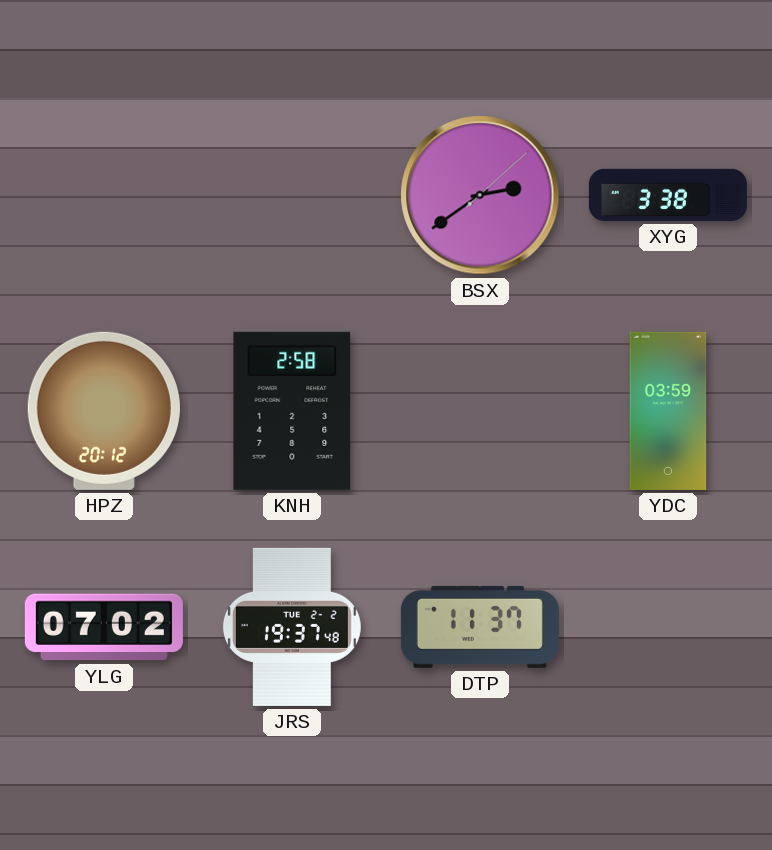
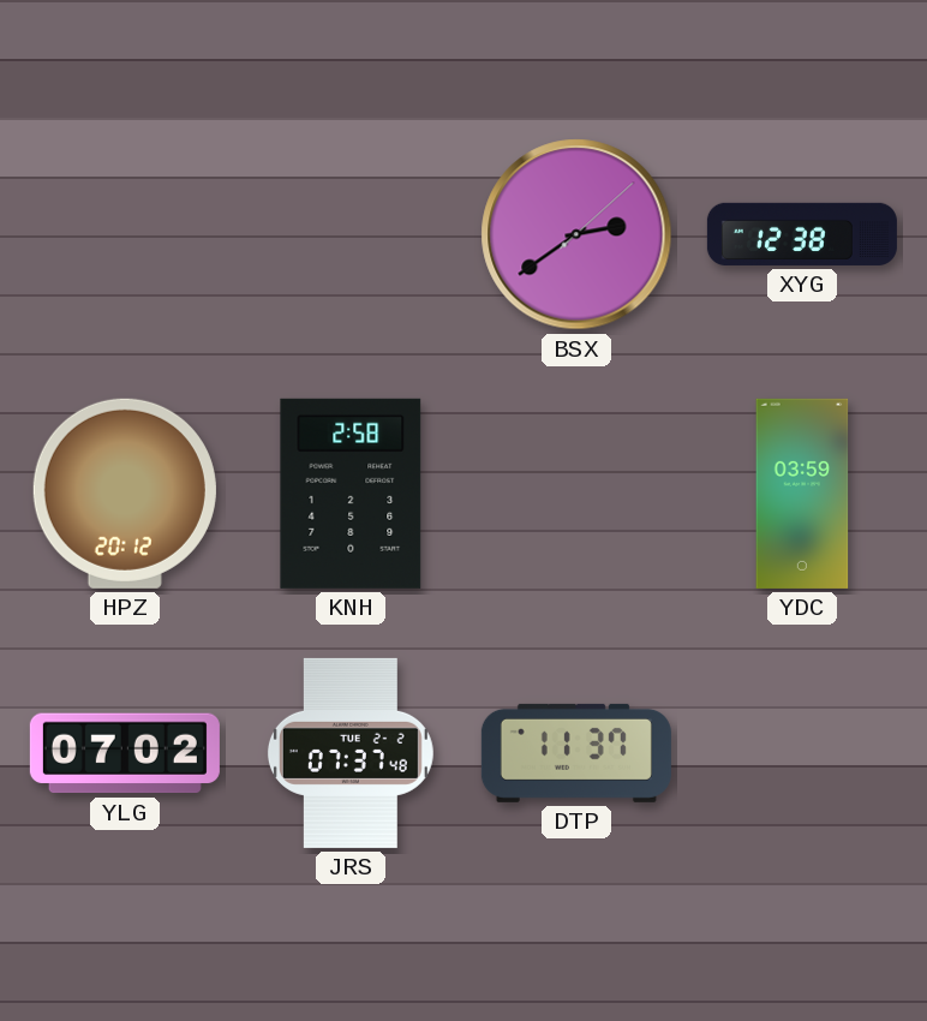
XYG: 3:38 -> 12:38 (802, 234)
JRS: 19:37 -> 07:37 (351, 753)
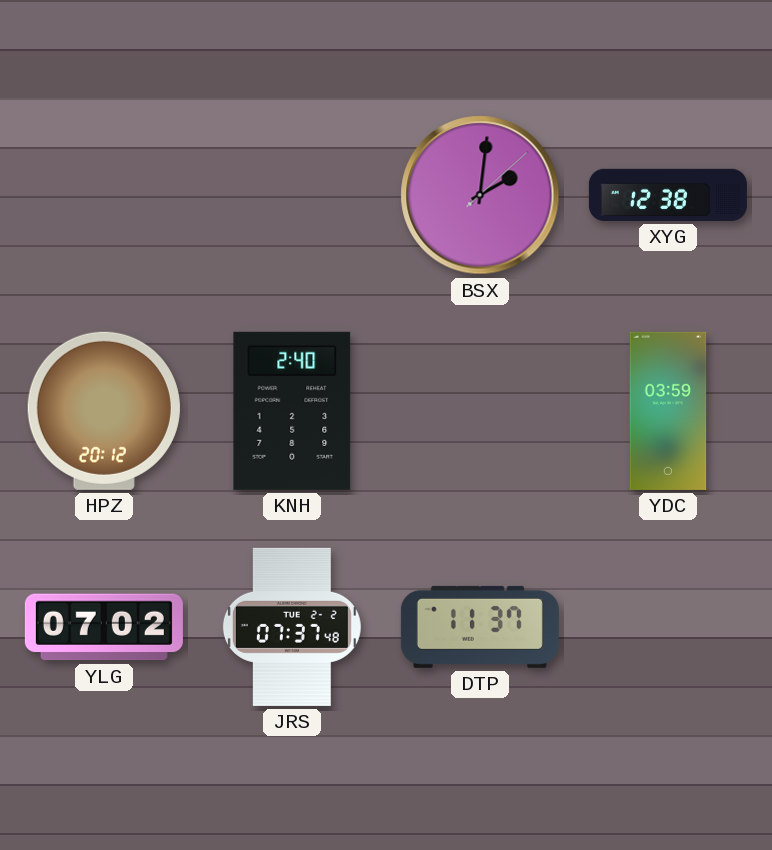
BSX: 2:39 -> 2:01 (480, 195)
KNH: 2:58 -> 2:40 (292, 411)
